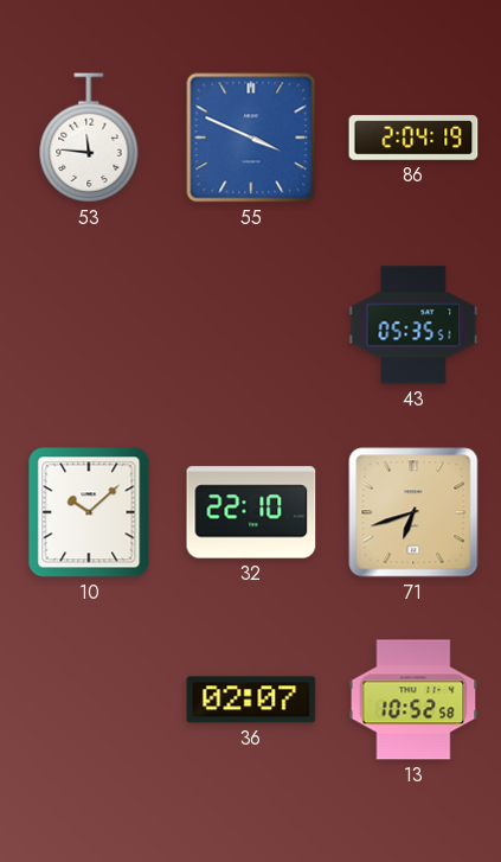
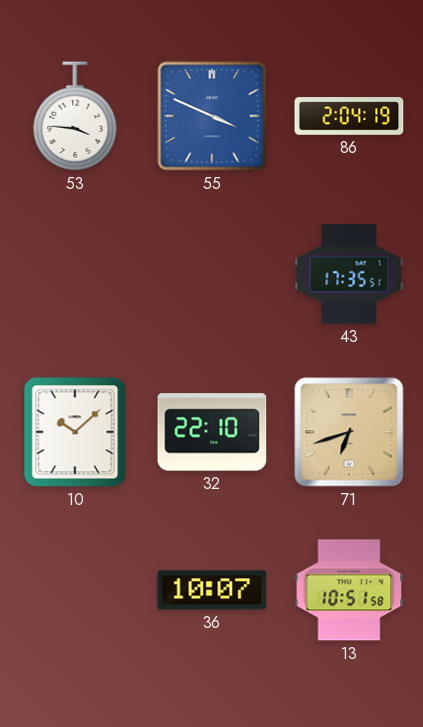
53: 11:46 -> 3:46 (75, 116)
43: 05:35 -> 17:35 (349, 274)
36: 02:07 -> 10:07 (212, 590)
13: 10:52 -> 10:51 (349, 590)
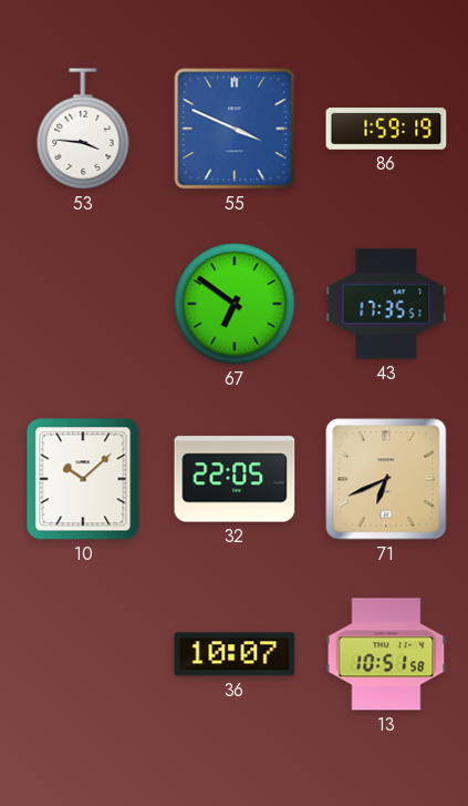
86: 2:04 -> 1:59 (386, 129)
67: none -> 6:51 (235, 304)
32: 22:10 -> 22:05 (235, 479)
71: 6:42 -> 6:41 (386, 479)
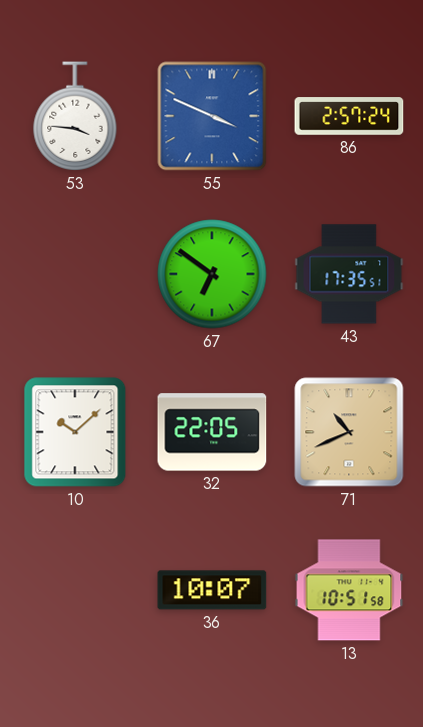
86: 1:59 -> 2:57 (349, 116)
71: 6:41 -> 10:41 (349, 432)
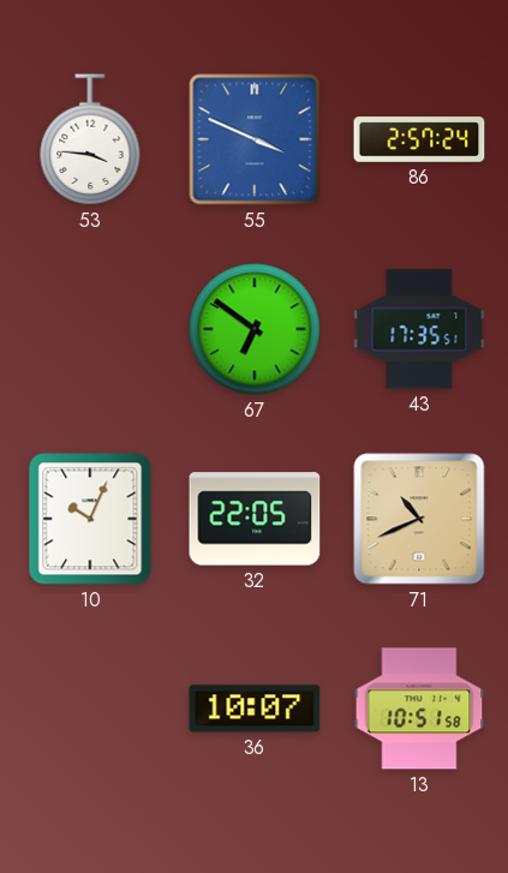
10: 10:08 -> 10:04 (90, 519)
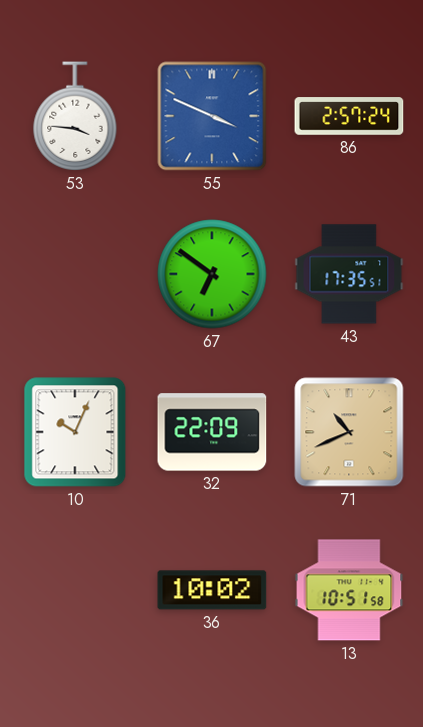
32: 22:05 -> 22:09 (212, 432)
36: 10:07 -> 10:02 (212, 590)
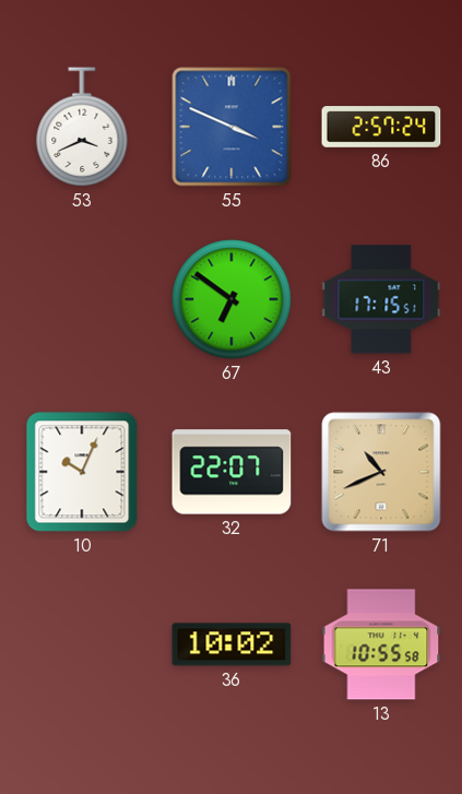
53: 3:46 -> 3:41 (82, 127)
43: 17:35 -> 17:15 (381, 299)
32: 22:09 -> 22:07 (232, 472)
13: 10:51 -> 10:55 (381, 644)
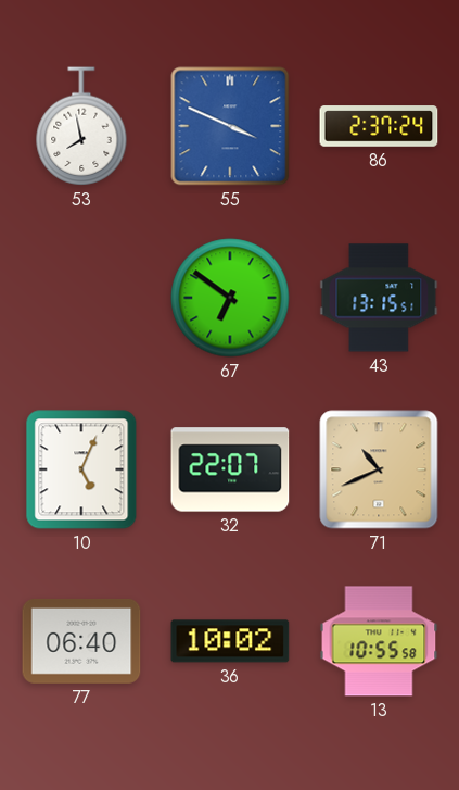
53: 3:41 -> 7:58 (81, 126)
86: 2:57 -> 2:37 (379, 126)
43: 17:15 -> 13:15 (379, 298)
10: 10:04 -> 5:04 (81, 469)
77: none -> 06:40 (81, 641)
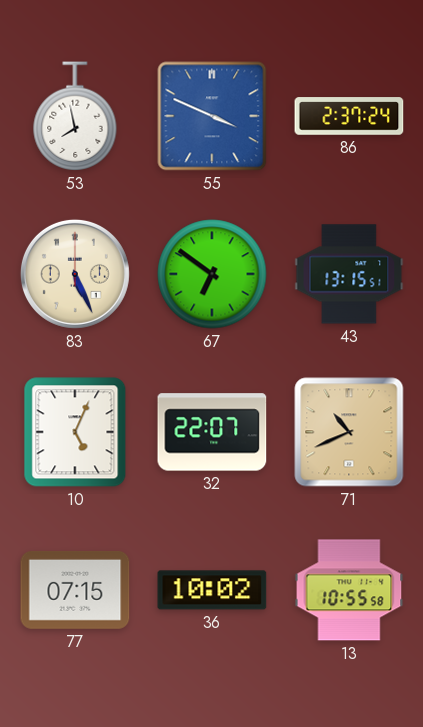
83: none -> 5:26 (75, 274)
77: 06:40 -> 07:15 (75, 590)
